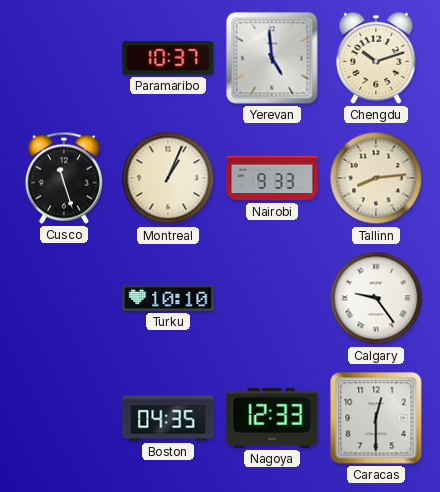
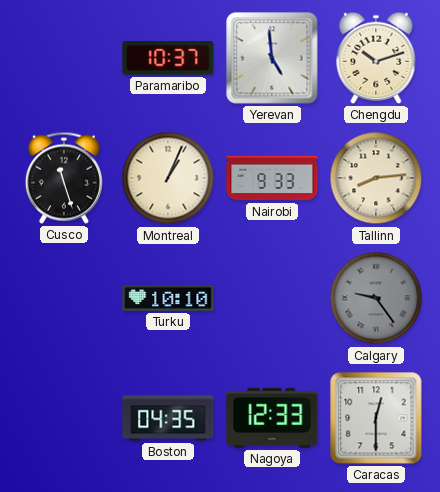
Calgary dial: white -> grey (376, 298)
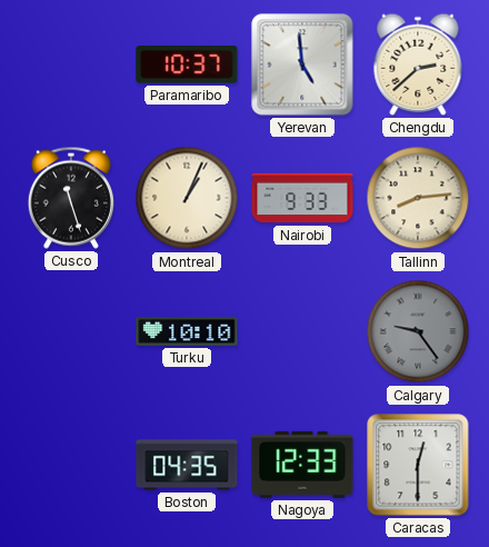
Chengdu: 10:12 -> 2:38 (418, 64)
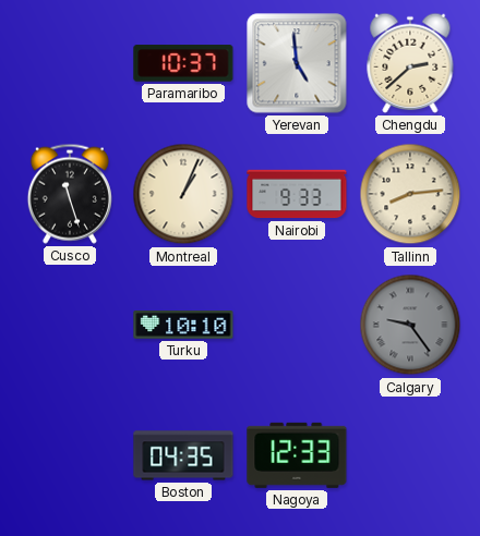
Caracas: 12:30 -> none (418, 465)
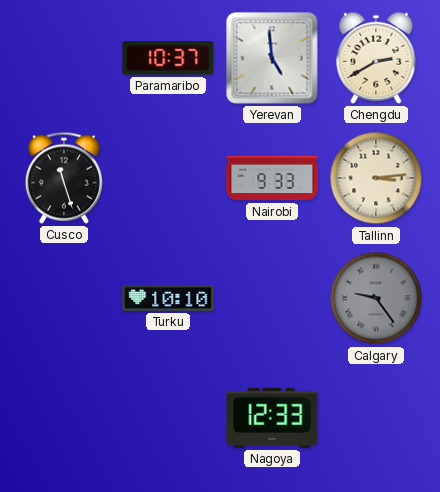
Chengdu: 2:38 -> 2:40 (376, 58)
Montreal: 1:04 -> none (183, 194)
Tallinn: 8:14 -> 3:14 (376, 178)
Boston: 04:35 -> none (183, 455)
